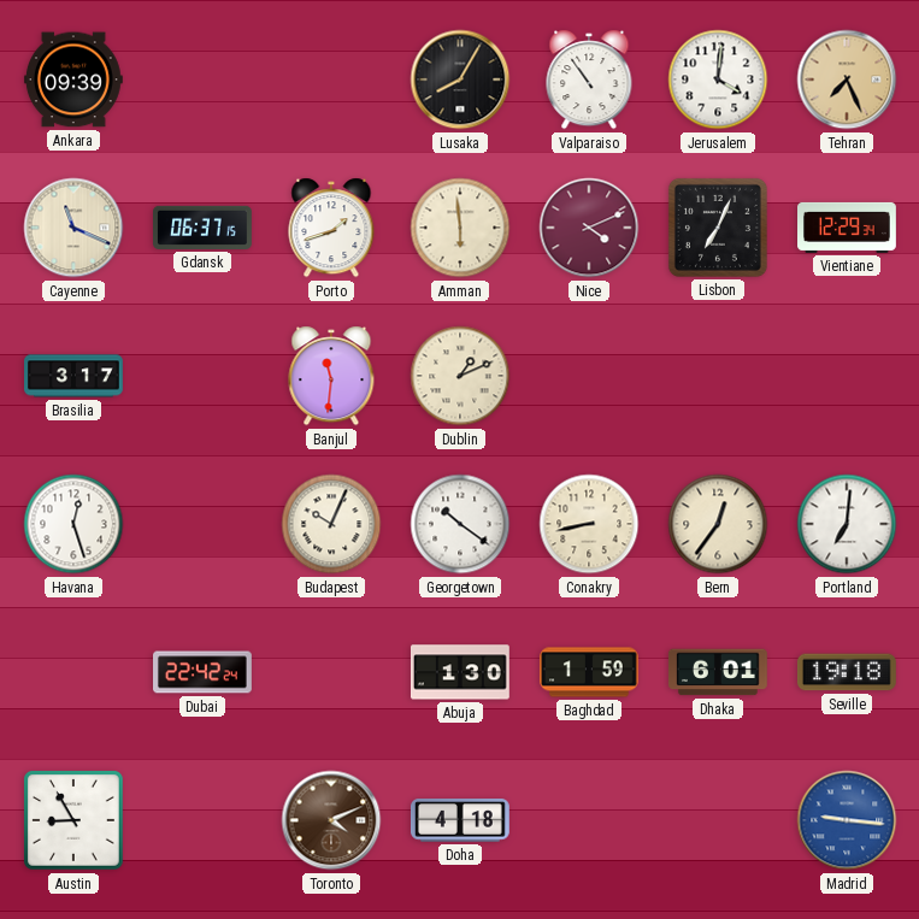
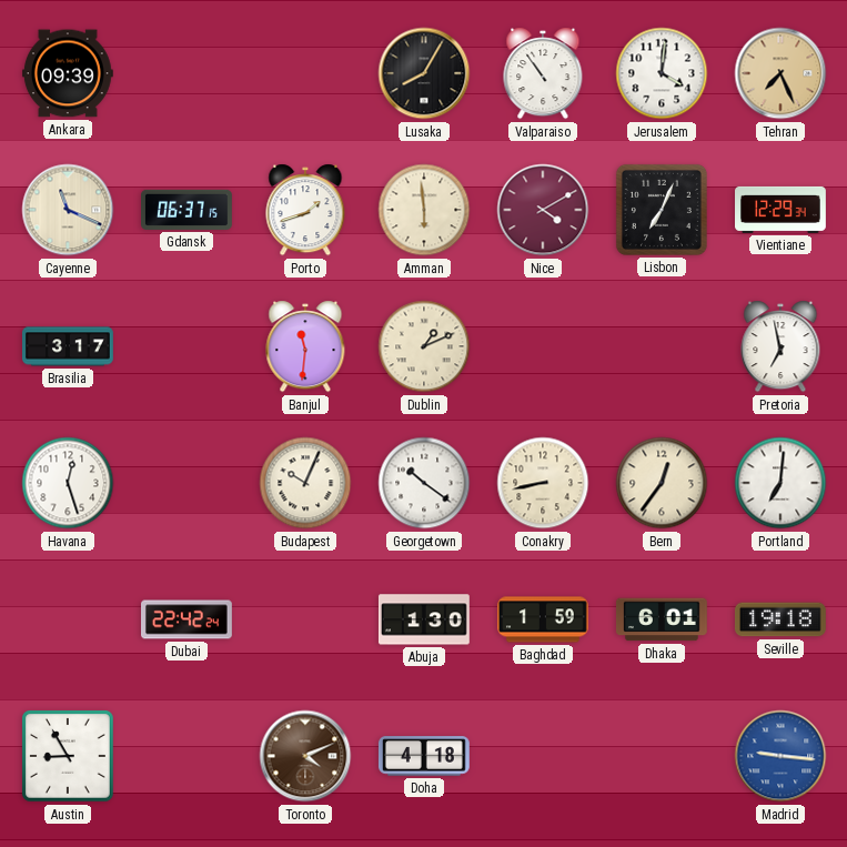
Nice: 4:11 -> 4:10 (543, 210)
Pretoria: none -> 6:58 (780, 346)
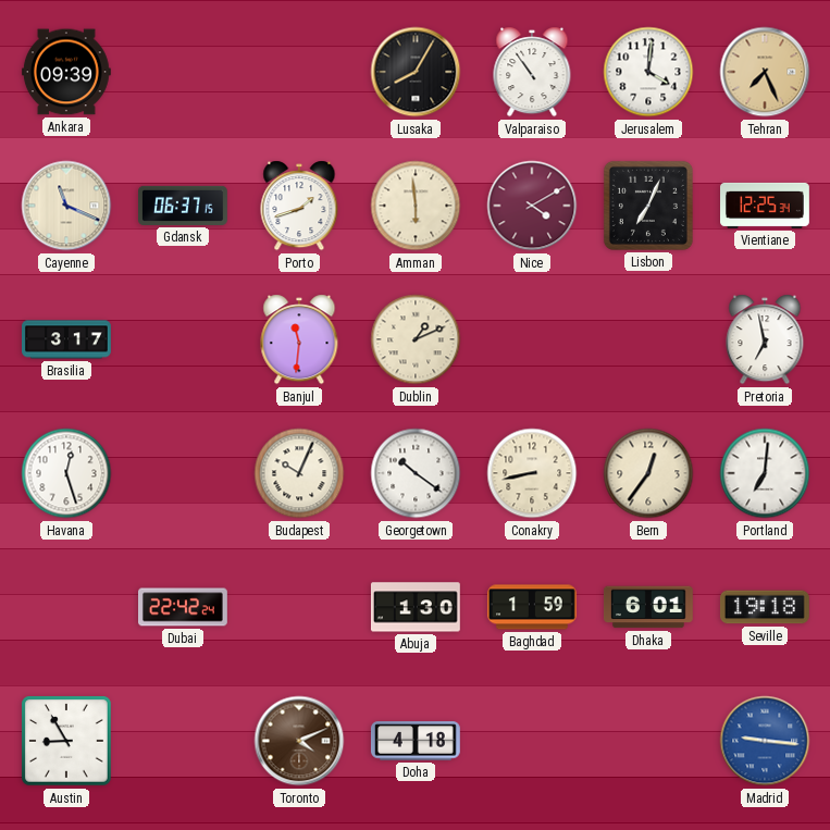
Vientiane: 12:29 -> 12:25 (766, 206)
